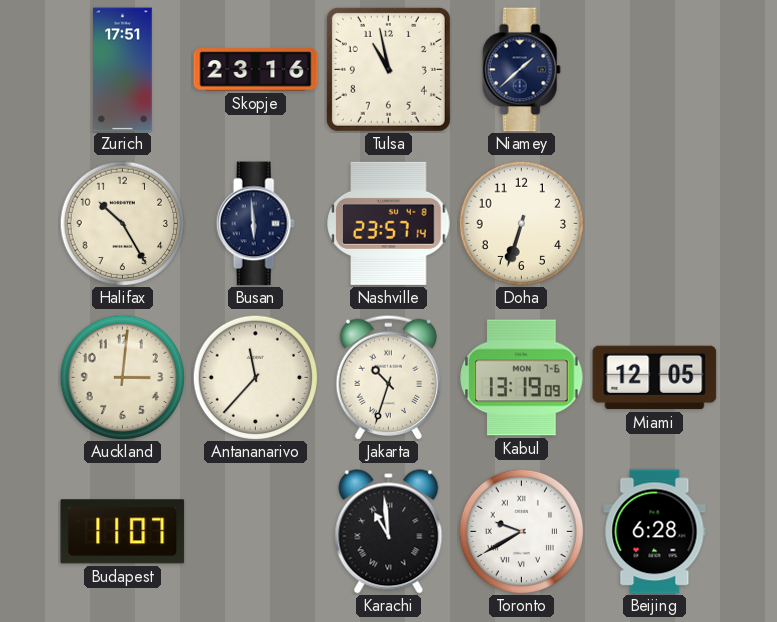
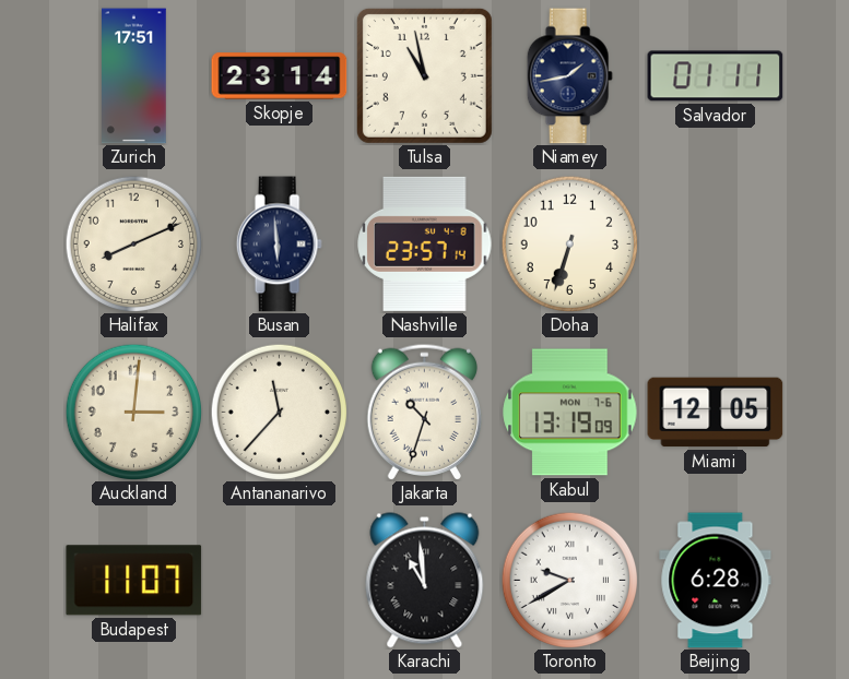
Skopje: 23:16 -> 23:14 (280, 76)
Niamey: 1:38 -> 1:43 (569, 76)
Salvador: none -> 01:11 (716, 76)
Halifax: 10:25 -> 8:11 (133, 243)
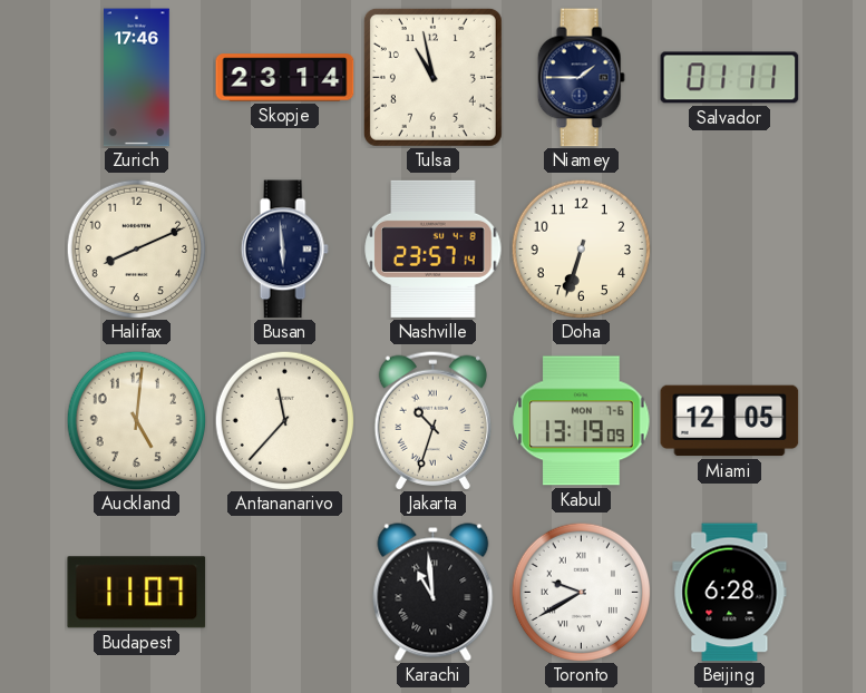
Zurich: 17:51 -> 17:46 (137, 78)
Niamey: 1:43 -> 1:45 (581, 78)
Auckland: 3:01 -> 5:01 (136, 420)
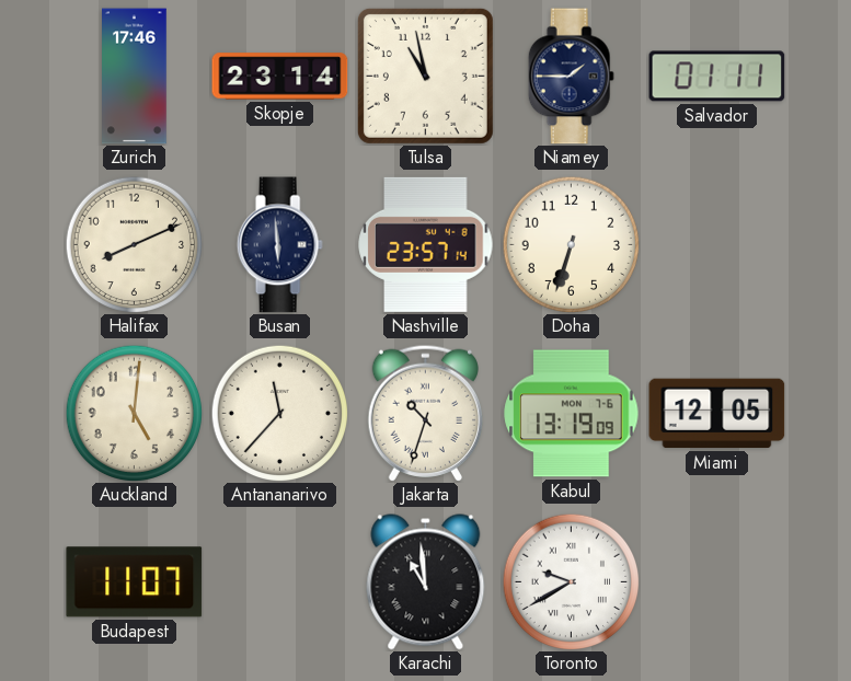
Beijing: 6:28 -> none (730, 593)
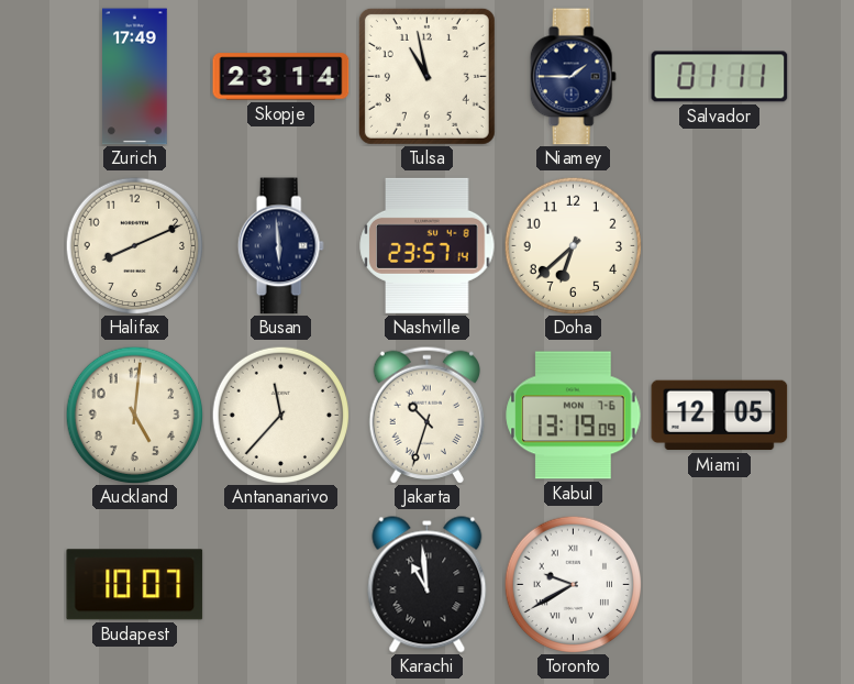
Zurich: 17:46 -> 17:49 (135, 77)
Doha: 6:33 -> 6:38 (573, 245)
Budapest: 11:07 -> 10:07 (135, 585)
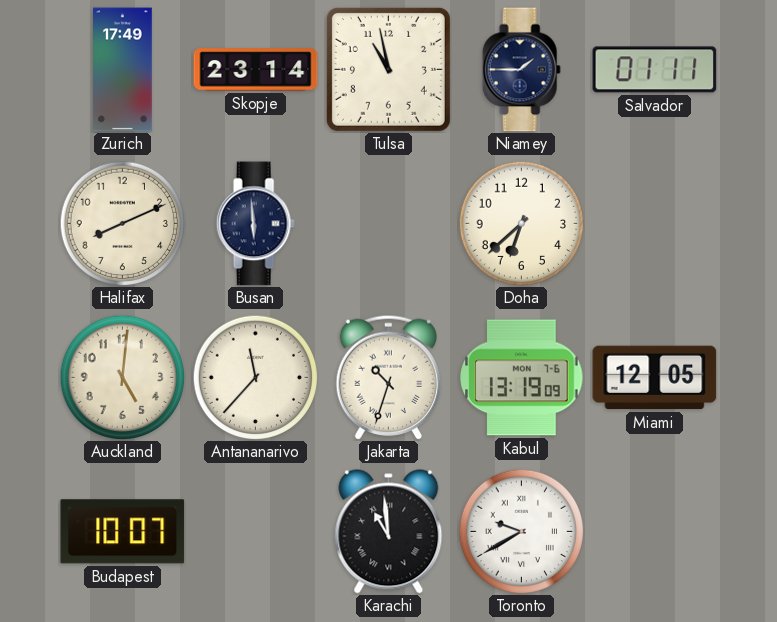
Nashville: 23:57 -> none (428, 245)
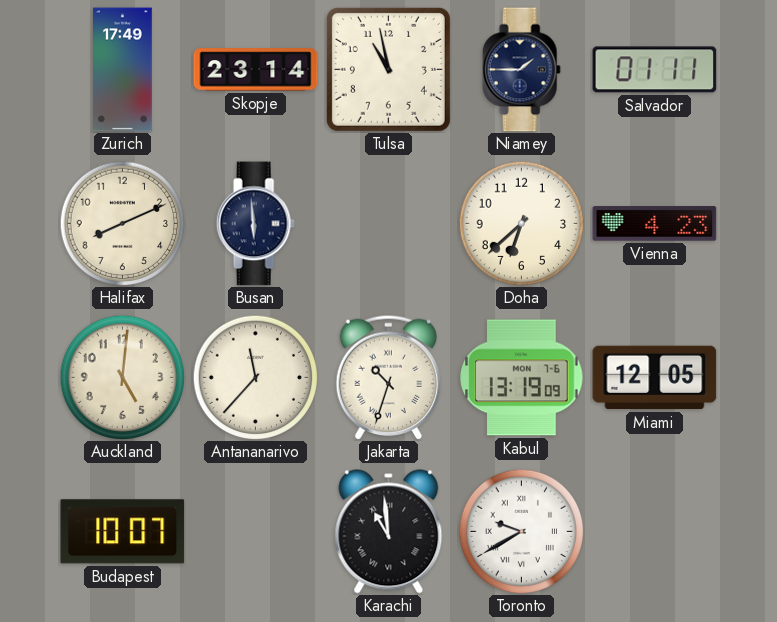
Vienna: none -> 4:23 (655, 224)
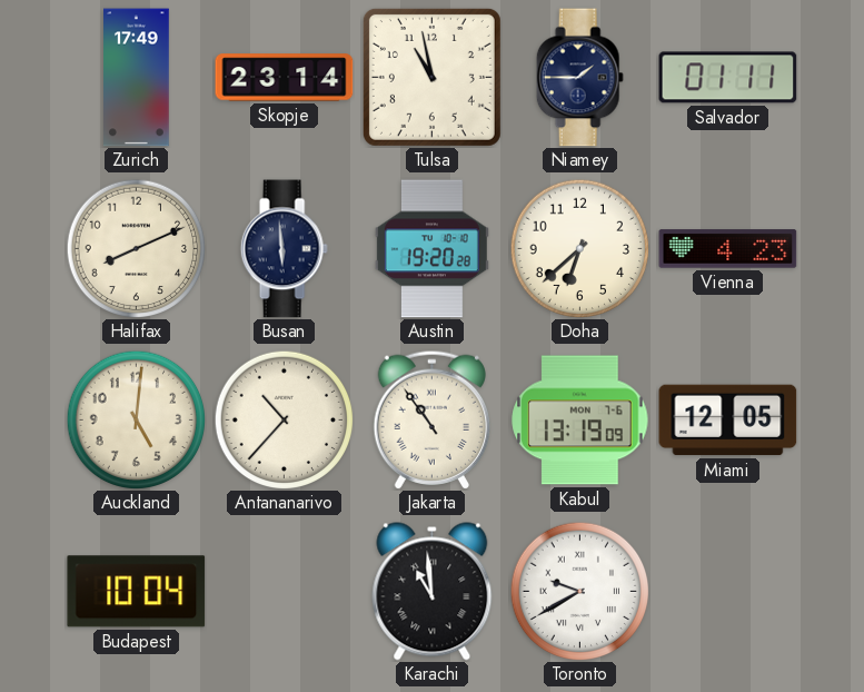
Austin: none -> 19:20 (431, 249)
Antananarivo: 11:37 -> 10:37 (284, 419)
Jakarta: 10:33 -> 10:54 (431, 419)
Budapest: 10:07 -> 10:04 (137, 592)
